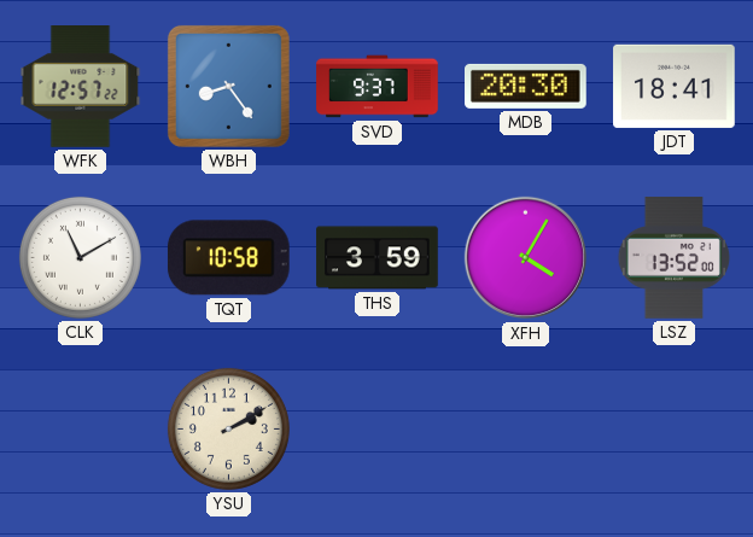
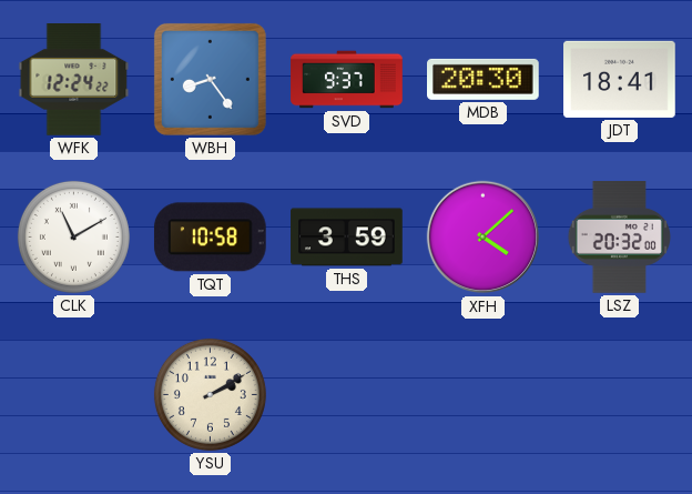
WFK: 12:57 -> 12:24 (74, 80)
XFH: 4:05 -> 4:08 (484, 238)
LSZ: 13:52 -> 20:32 (619, 238)
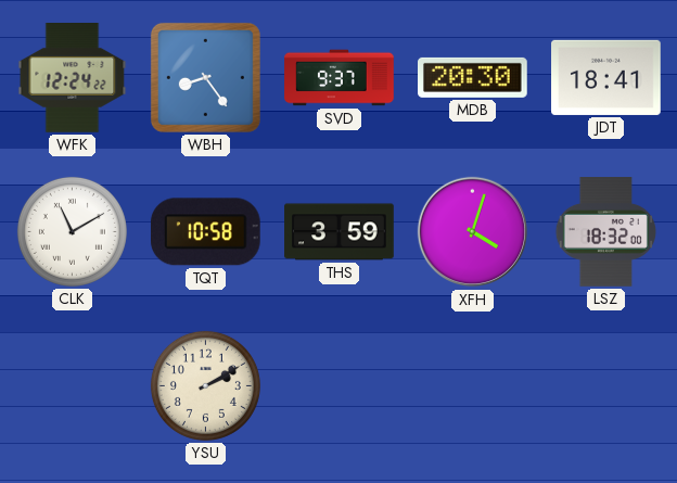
XFH: 4:08 -> 4:03 (473, 232)
LSZ: 20:32 -> 18:32 (605, 232)
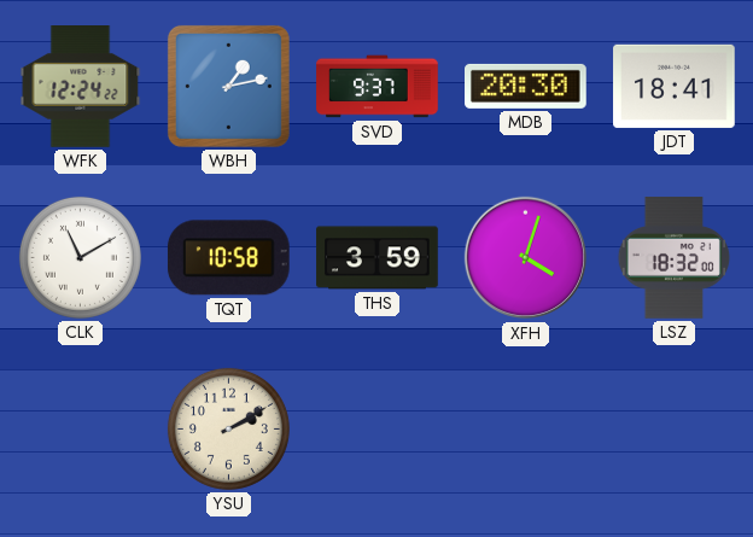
WBH: 8:24 -> 1:13 (228, 86)
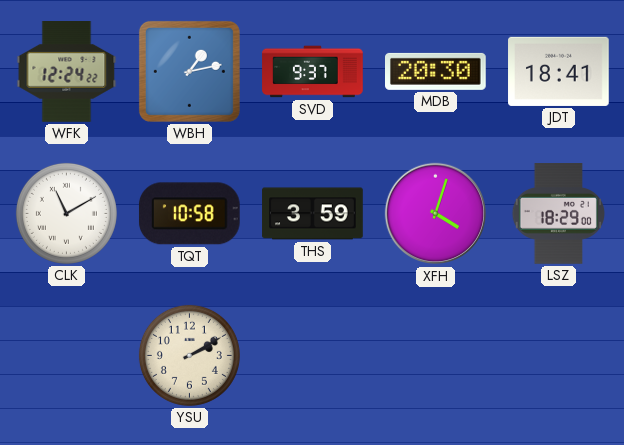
LSZ: 18:32 -> 18:29 (558, 214)
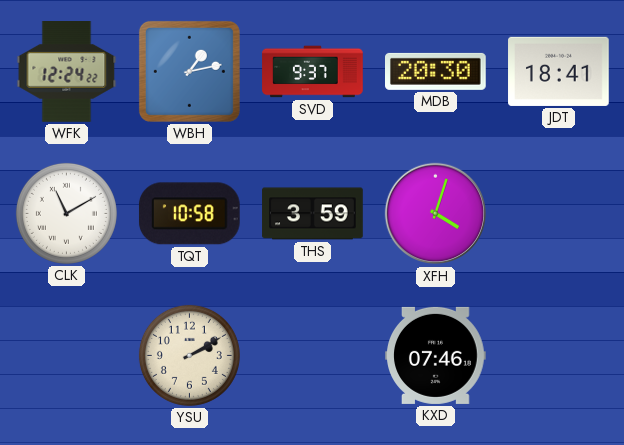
LSZ: 18:29 -> none (558, 214)
KXD: none -> 07:46 (436, 355)
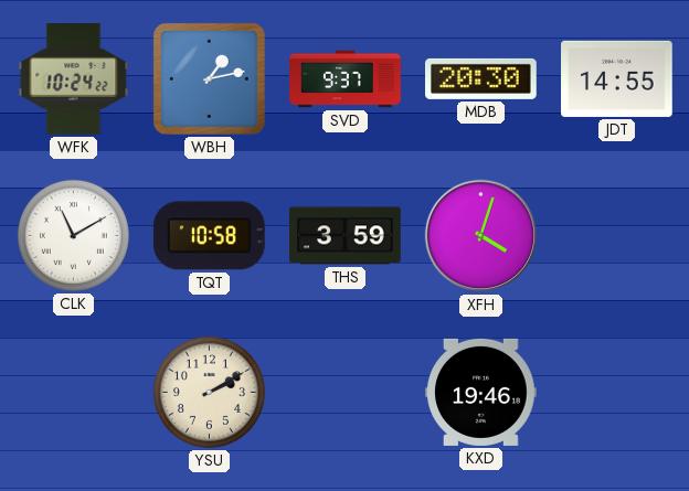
WFK: 12:24 -> 10:24 (74, 79)
JDT: 18:41 -> 14:55 (617, 78)
KXD: 07:46 -> 19:46 (481, 392)
